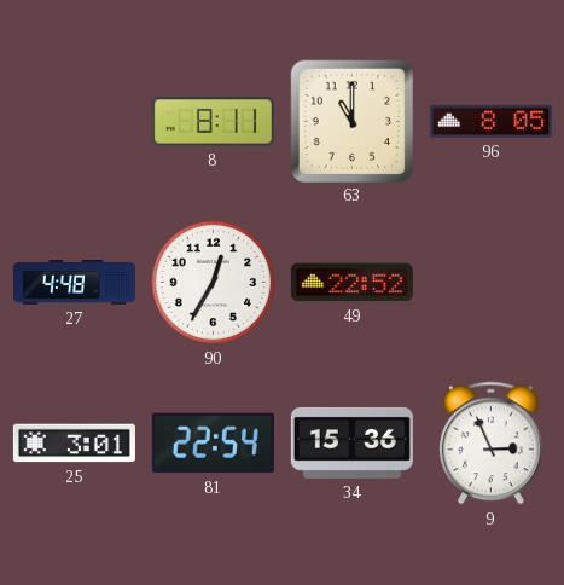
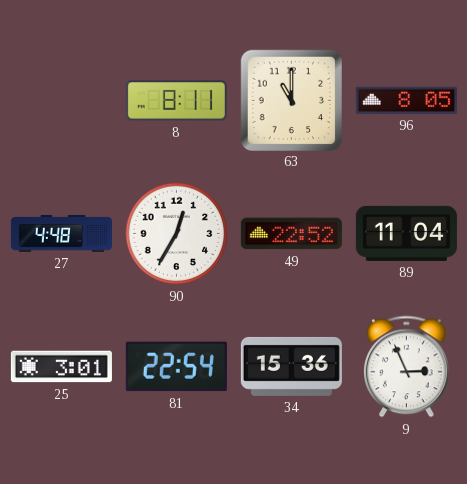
89: none -> 11:04 (406, 233)
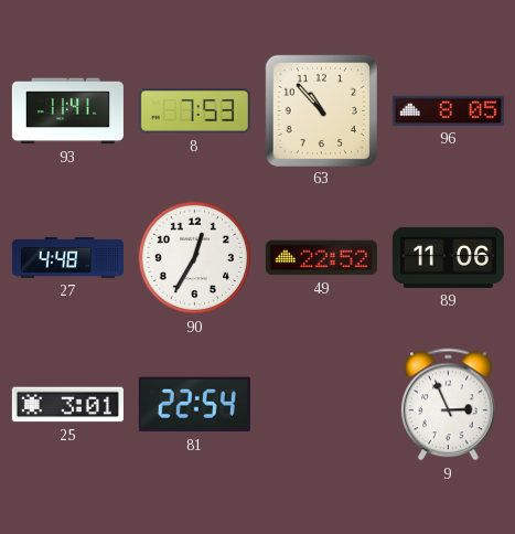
93: none -> 11:41 (67, 111)
8: 8:11 -> 7:53 (194, 111)
63: 11:00 -> 10:53 (321, 110)
89: 11:04 -> 11:06 (448, 257)
34: 15:36 -> none (291, 366)
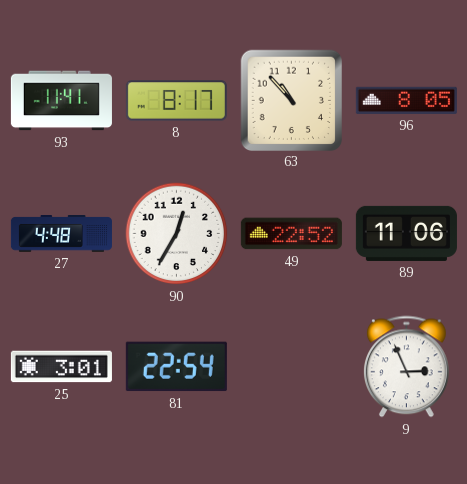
8: 7:53 -> 8:17 (176, 101)
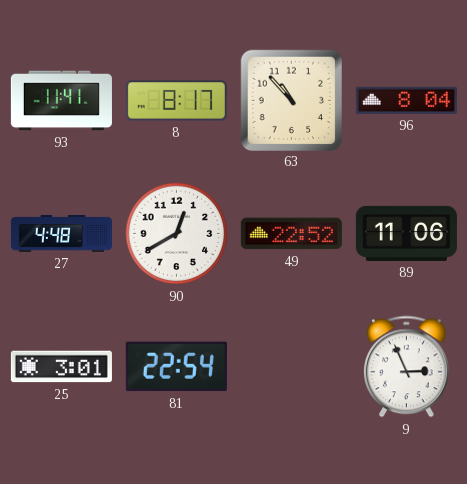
96: 8:05 -> 8:04 (406, 100)
90: 12:35 -> 12:40 (177, 234)
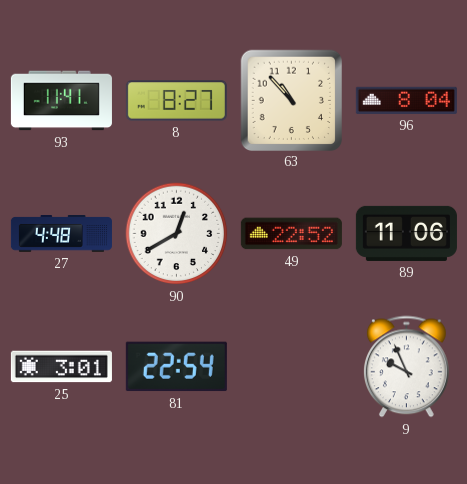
8: 8:17 -> 8:27 (176, 101)
9: 2:56 -> 9:56 (406, 367)
